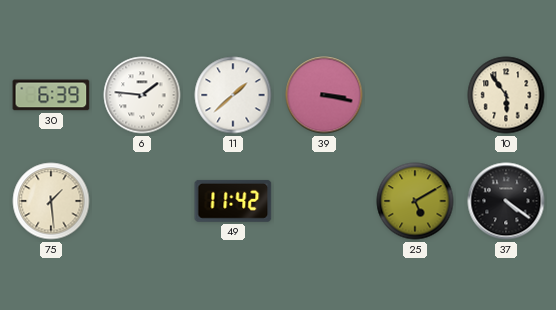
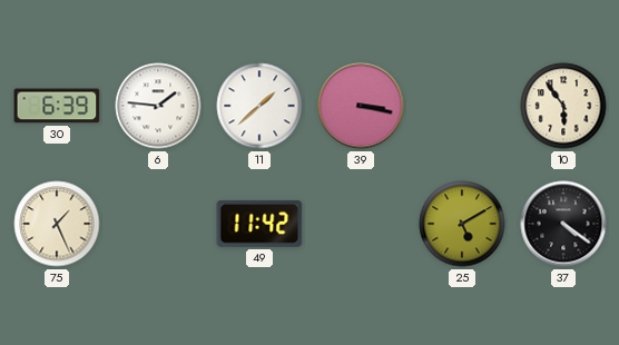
75: 1:29 -> 1:26 (57, 224)
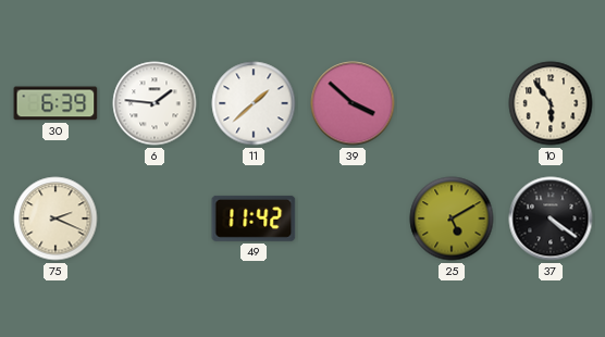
39: 3:17 -> 3:52 (353, 103)
75: 1:26 -> 2:19 (55, 219)
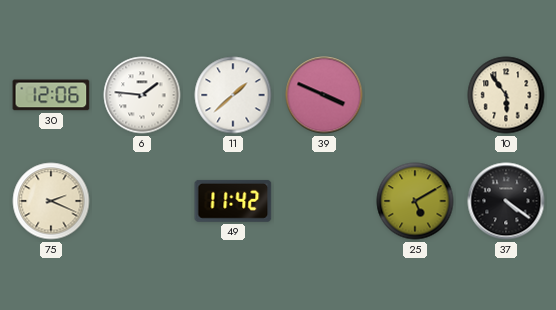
30: 6:39 -> 12:06 (51, 95)
39: 3:52 -> 3:49 (324, 95)
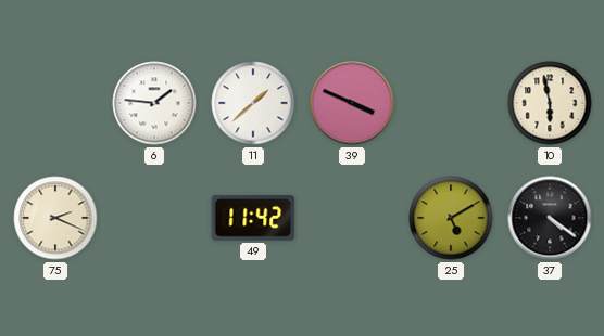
30: 12:06 -> none (51, 95)
10: 5:54 -> 5:58 (550, 103)
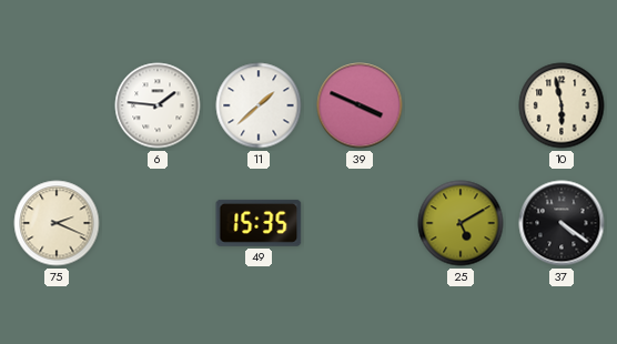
49: 11:42 -> 15:35 (259, 223)
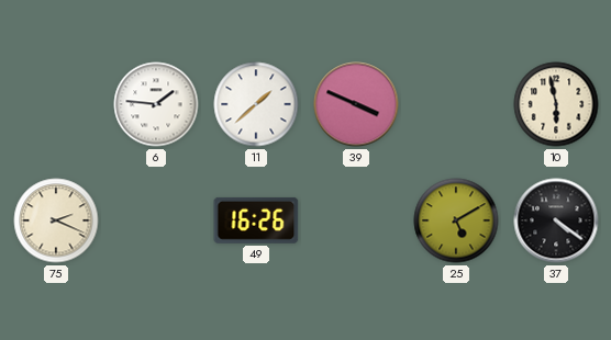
49: 15:35 -> 16:26 (256, 220)
